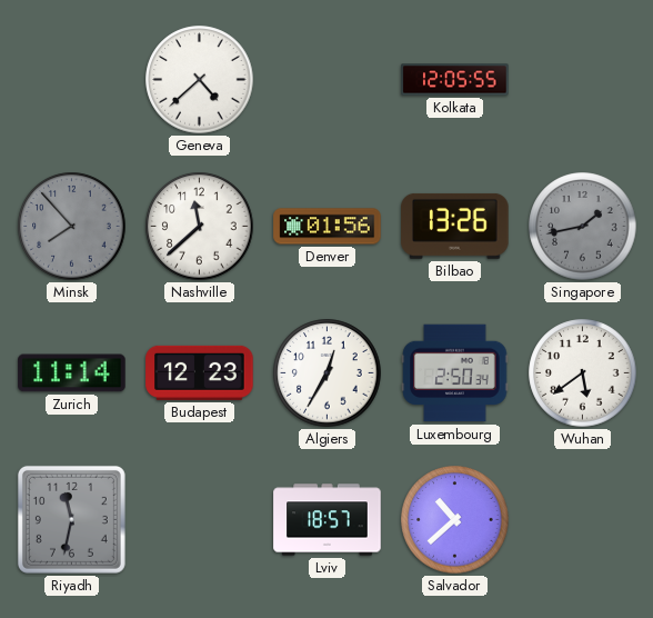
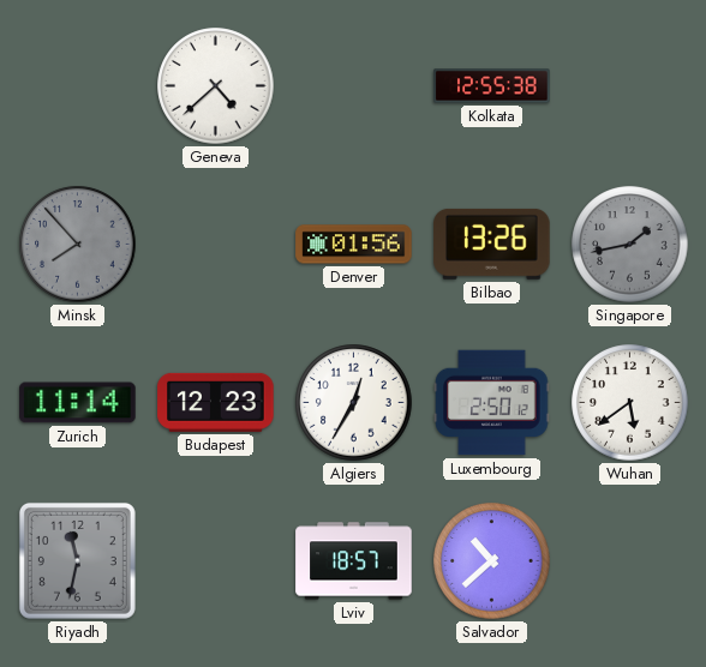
Kolkata: 12:05 -> 12:55 (492, 86)
Nashville: 11:38 -> none (200, 227)
Luxembourg: 2:50:34 -> 2:50:12 (492, 403)
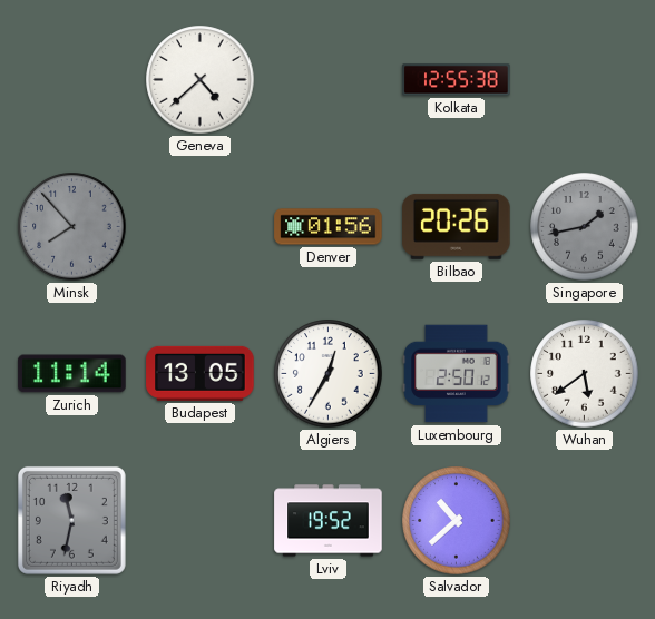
Bilbao: 13:26 -> 20:26 (457, 226)
Budapest: 12:23 -> 13:05 (201, 373)
Lviv: 18:57 -> 19:52 (329, 521)
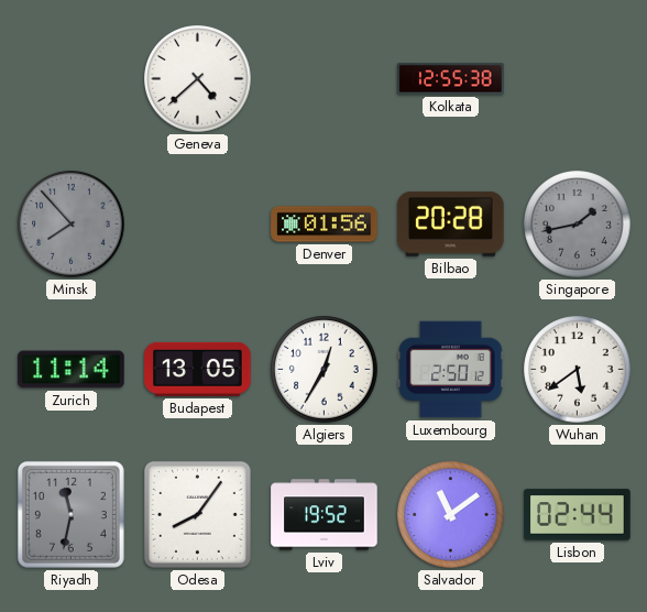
Bilbao: 20:26 -> 20:28 (451, 223)
Odesa: none -> 8:06 (197, 514)
Salvador: 10:38 -> 11:09 (451, 515)
Lisbon: none -> 02:44 (578, 515)
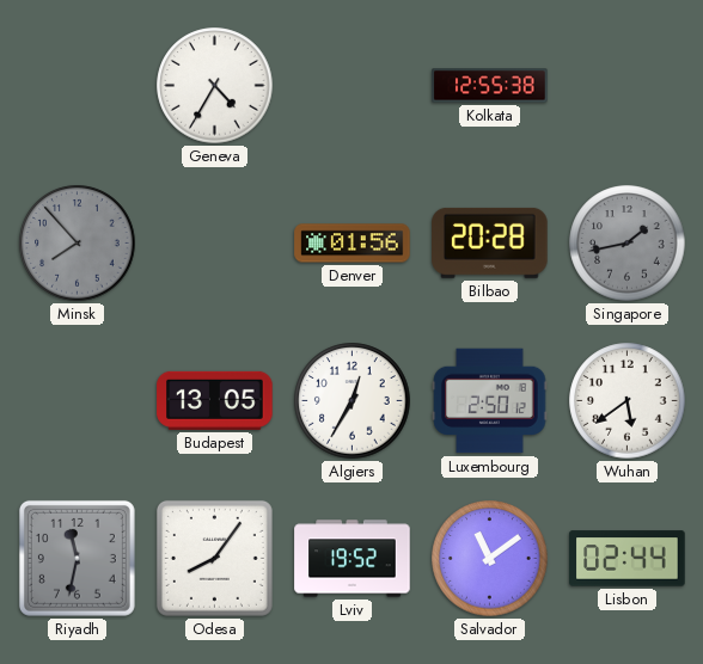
Geneva: 4:38 -> 4:35 (215, 86)
Zurich: 11:14 -> none (72, 370)
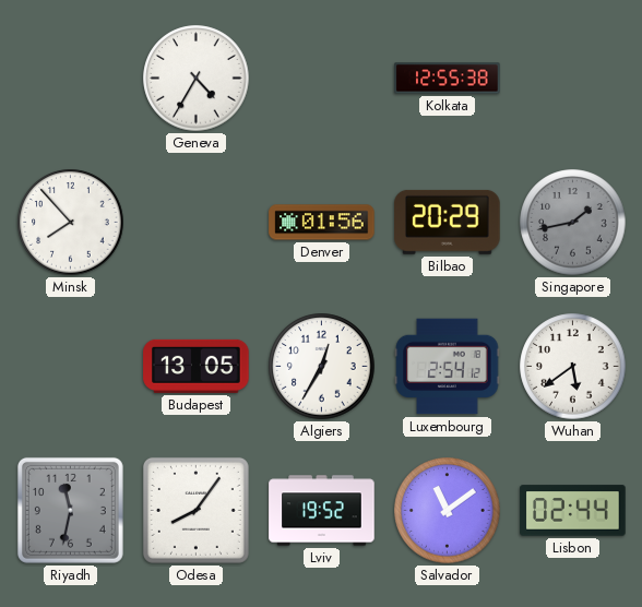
Minsk dial: grey -> white (71, 223)
Bilbao: 20:28 -> 20:29 (448, 222)
Luxembourg: 2:50 -> 2:54 (448, 367)
